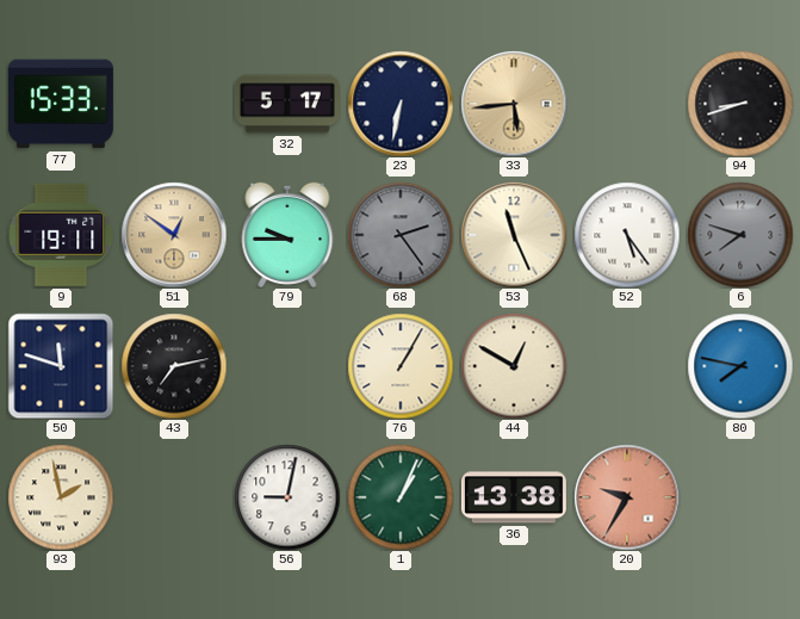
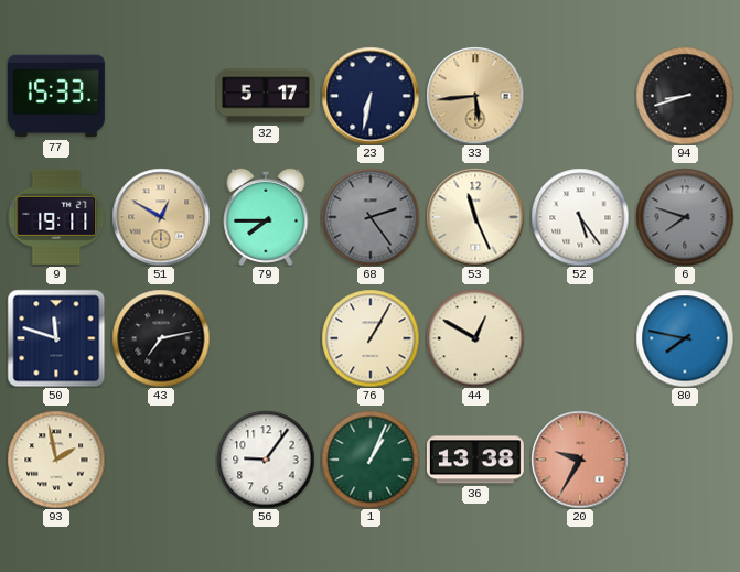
51: 12:51 -> 12:50 (161, 217)
79: 9:45 -> 7:45 (266, 217)
56: 9:02 -> 9:06 (266, 460)
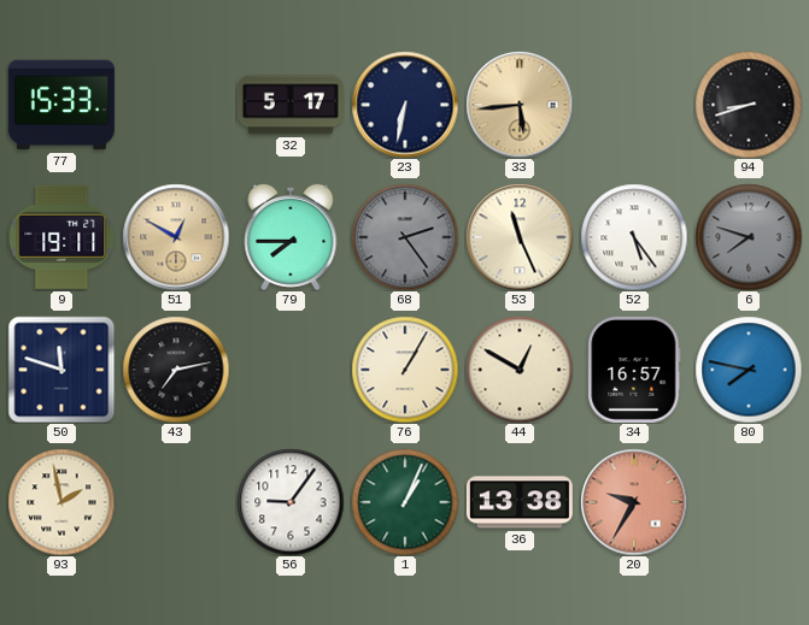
34: none -> 16:57 (634, 370)
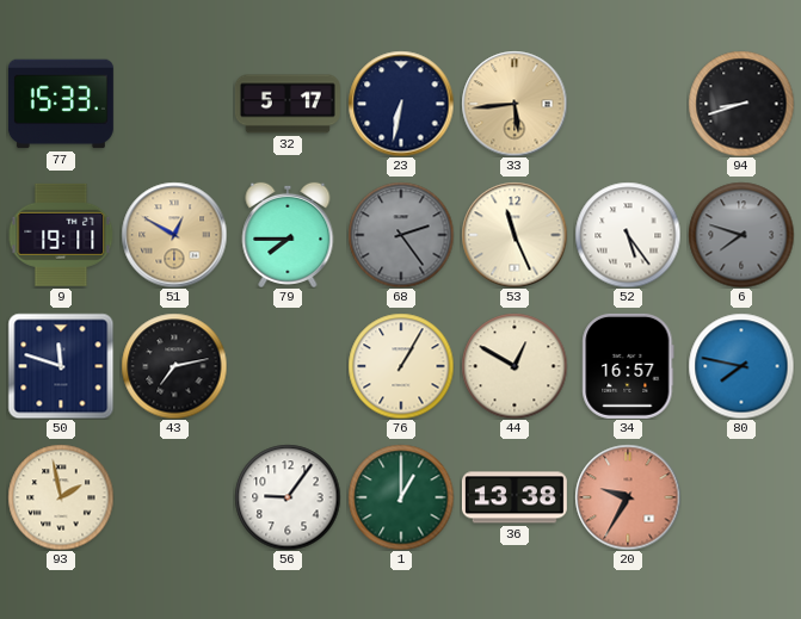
1: 1:04 -> 1:00 (401, 497)
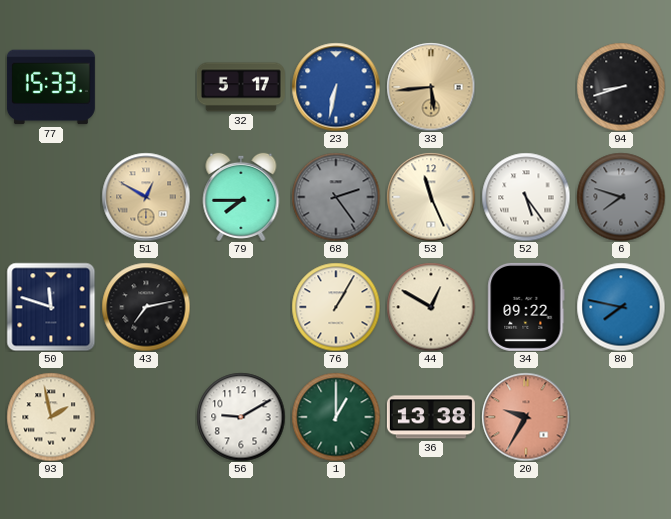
23 dial: navy -> blue (336, 87)
9: 19:11 -> none (61, 235)
34: 16:57 -> 09:22 (526, 307)
56: 9:06 -> 9:10 (241, 417)
